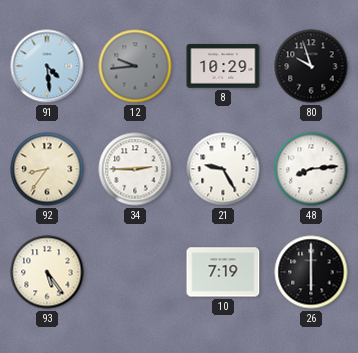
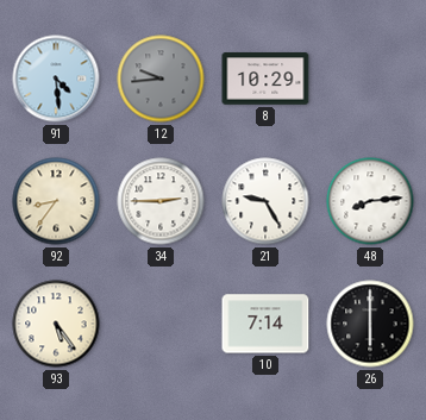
80: 9:57 -> none (311, 66)
10: 7:19 -> 7:14 (265, 324)
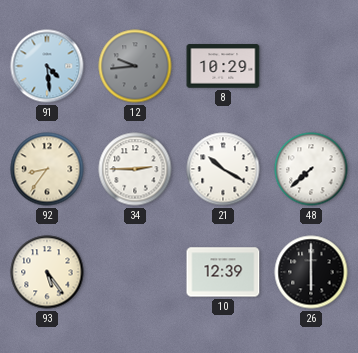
21: 9:25 -> 10:20 (223, 169)
48: 8:14 -> 7:38 (311, 169)
10: 7:14 -> 12:39 (223, 272)
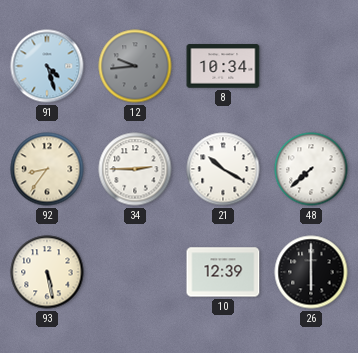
91: 4:29 -> 4:27 (47, 66)
8: 10:29 -> 10:34 (223, 66)
93: 5:24 -> 5:28 (47, 272)
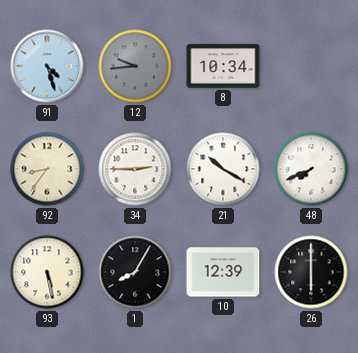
48: 7:38 -> 7:41 (311, 169)
1: none -> 8:05 (135, 272)
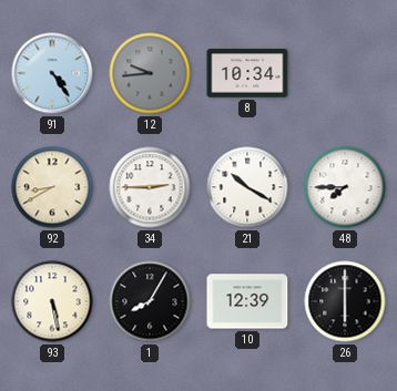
91: 4:27 -> 4:24 (52, 73)
92: 8:36 -> 8:40 (52, 187)
48: 7:41 -> 7:45 (345, 187)
